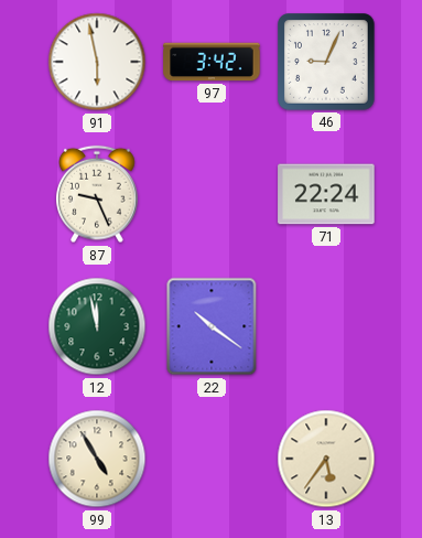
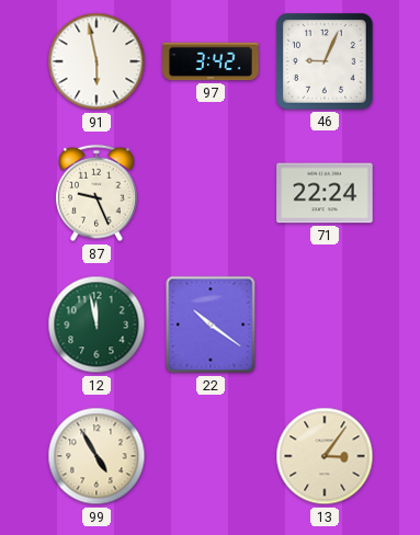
13: 5:36 -> 3:06 (325, 456)
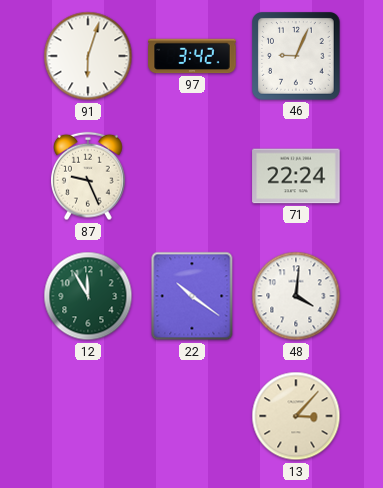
91: 5:58 -> 6:03 (88, 56)
12: 11:58 -> 11:55 (88, 296)
48: none -> 4:01 (296, 296)
99: 4:55 -> none (97, 456)
13: 3:06 -> 3:07 (296, 416)
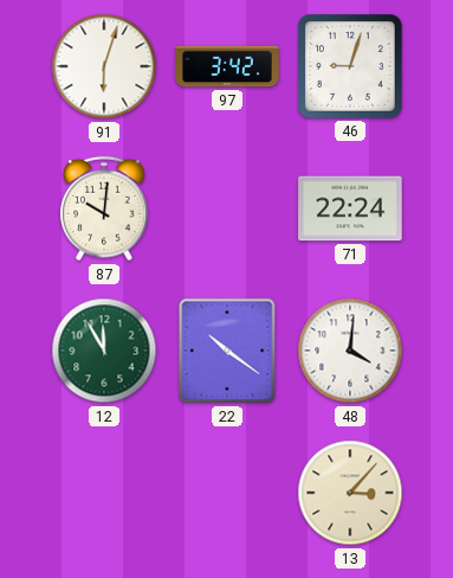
46: 9:04 -> 9:03 (350, 66)
87: 9:26 -> 10:01 (105, 208)
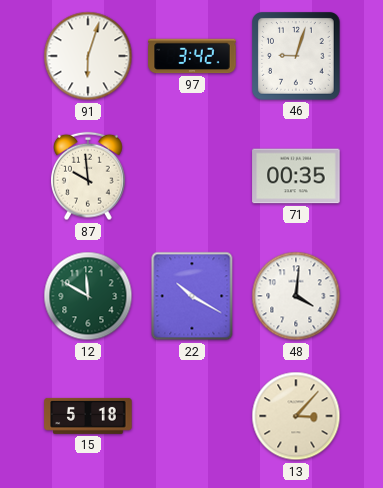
87: 10:01 -> 9:59 (89, 176)
71: 22:24 -> 00:35 (296, 176)
12: 11:55 -> 11:50 (88, 296)
22: 10:21 -> 10:20 (192, 296)
15: none -> 5:18 (88, 416)
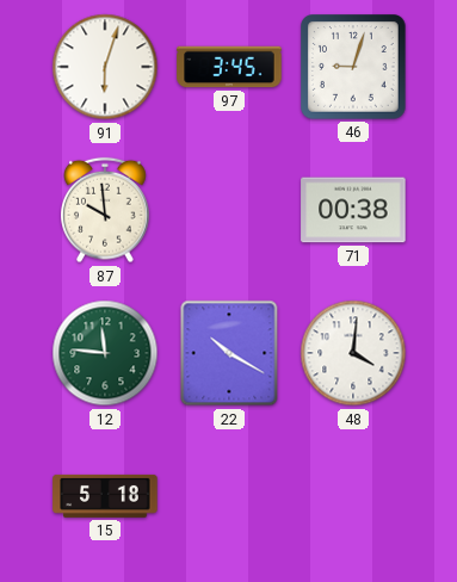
97: 3:42 -> 3:45 (229, 67)
71: 00:35 -> 00:38 (353, 210)
12: 11:50 -> 11:46 (105, 353)
13: 3:07 -> none (296, 416)
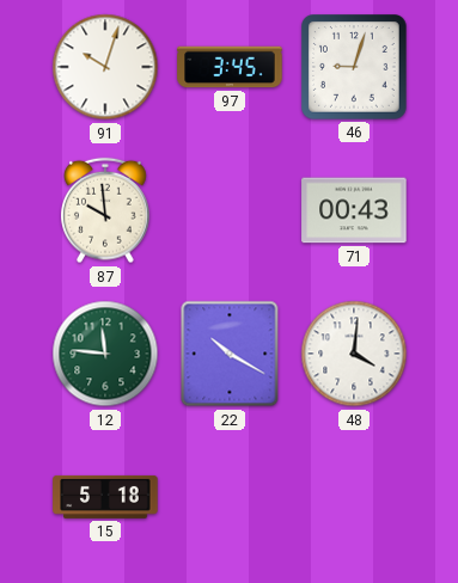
91: 6:03 -> 10:03 (105, 67)
71: 00:38 -> 00:43 (354, 210)
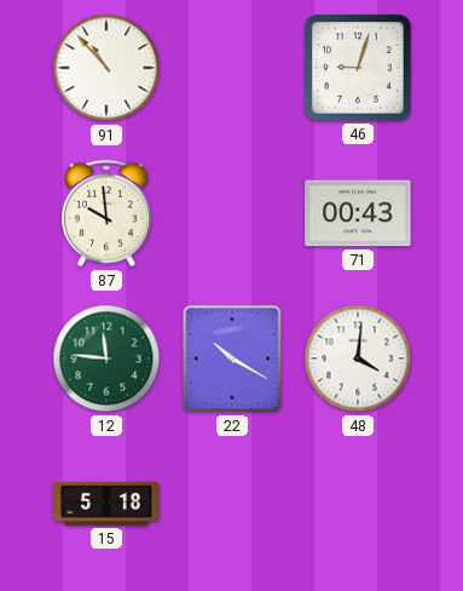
91: 10:03 -> 10:53 (106, 68)
97: 3:45 -> none (230, 67)
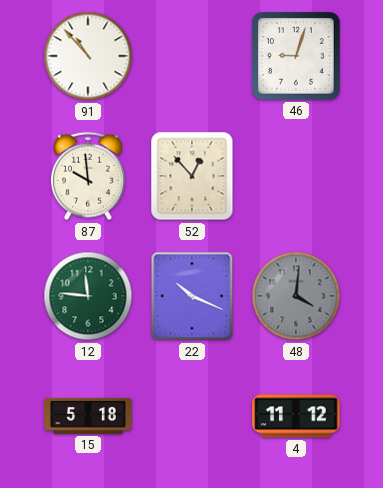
52: none -> 12:53 (192, 176)
71: 00:43 -> none (358, 213)
22: 10:20 -> 10:19 (192, 296)
48 dial: white -> grey (296, 296)
4: none -> 11:12 (296, 416)
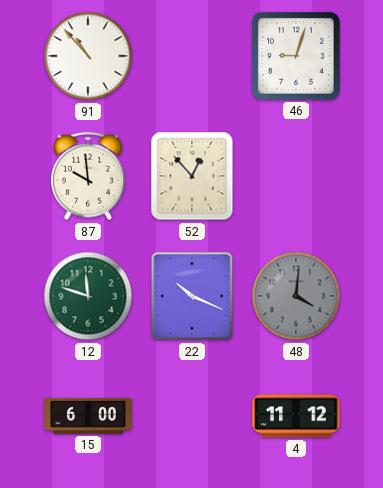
12: 11:46 -> 11:48 (88, 296)
15: 5:18 -> 6:00 (88, 416)
